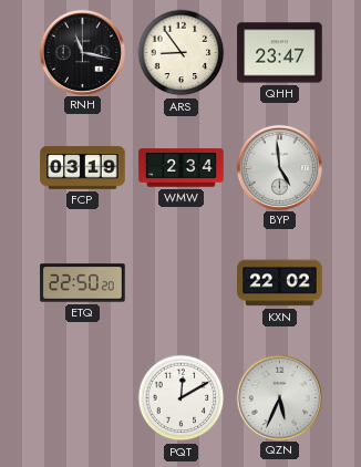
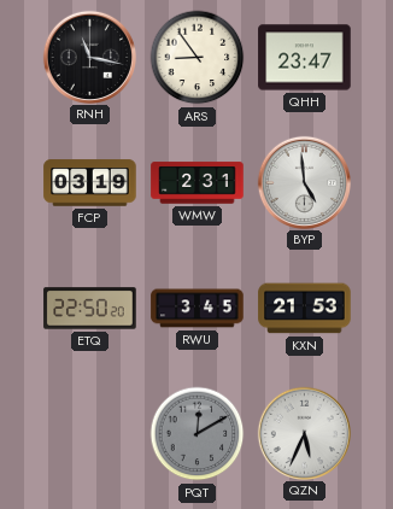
WMW: 2:34 -> 2:31 (198, 183)
RWU: none -> 3:45 (198, 309)
KXN: 22:02 -> 21:53 (305, 309)
PQT dial: white -> grey (198, 434)
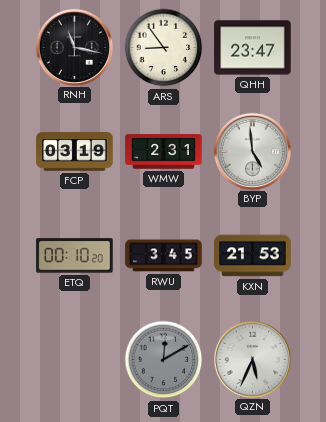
ETQ: 22:50 -> 00:10 (75, 256)
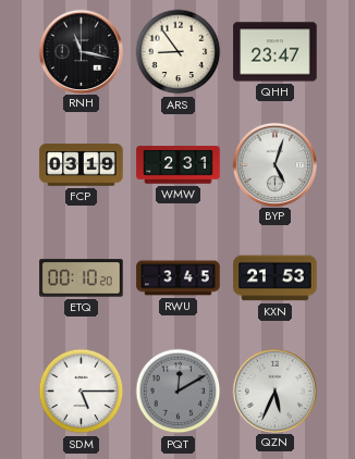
BYP: 4:59 -> 5:03 (274, 164)
SDM: none -> 5:15 (82, 392)
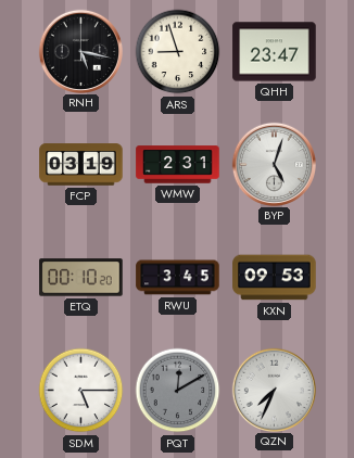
RNH: 11:17 -> 5:17 (80, 51)
ARS: 8:54 -> 8:57 (178, 52)
KXN: 21:53 -> 09:53 (275, 278)
QZN: 5:34 -> 7:34 (274, 390)
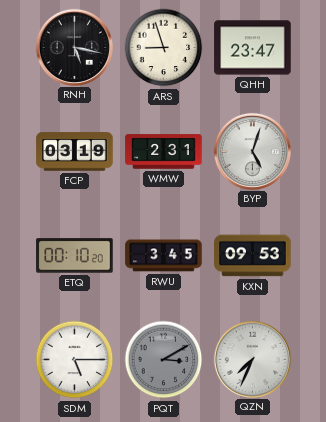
PQT: 12:10 -> 3:10 (164, 360)
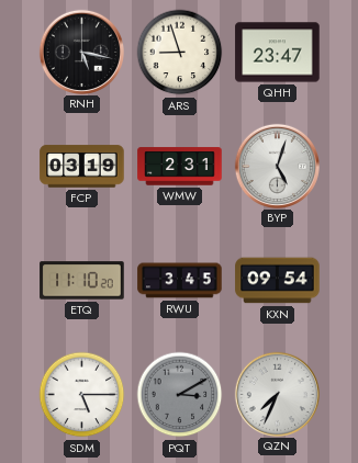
ETQ: 00:10 -> 11:10 (82, 281)
KXN: 09:53 -> 09:54 (278, 281)
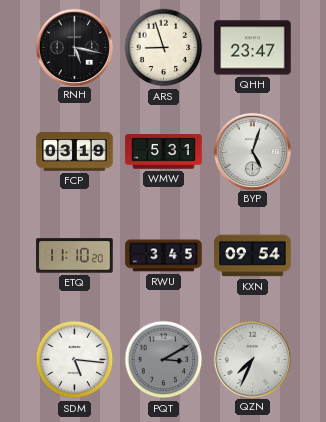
WMW: 2:31 -> 5:31 (164, 152)
SDM: 5:15 -> 5:16 (75, 360)
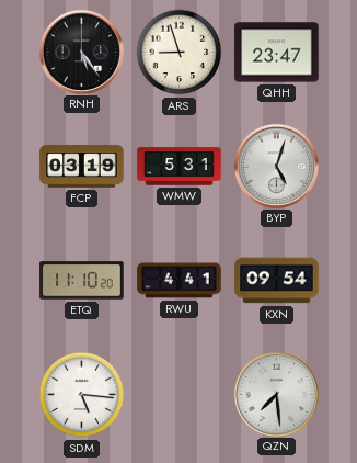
RNH: 5:17 -> 5:24 (81, 52)
RWU: 3:45 -> 4:41 (180, 281)
PQT: 3:10 -> none (164, 360)
QZN: 7:34 -> 7:29 (276, 394)
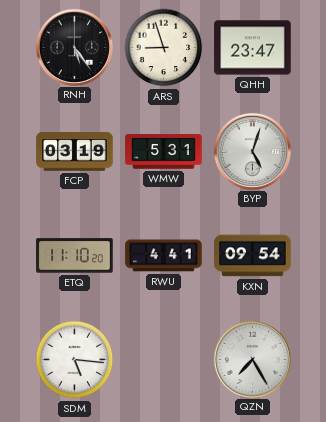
QZN: 7:29 -> 7:25 (252, 359)
